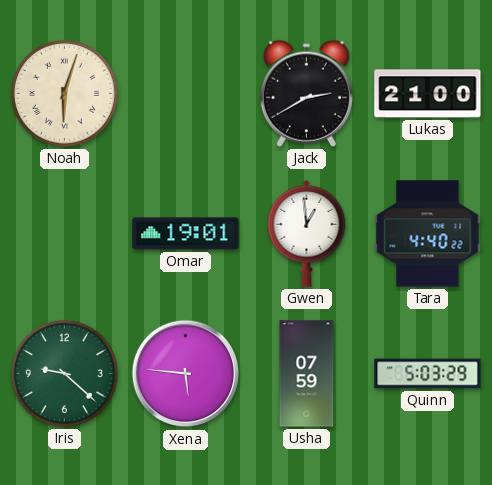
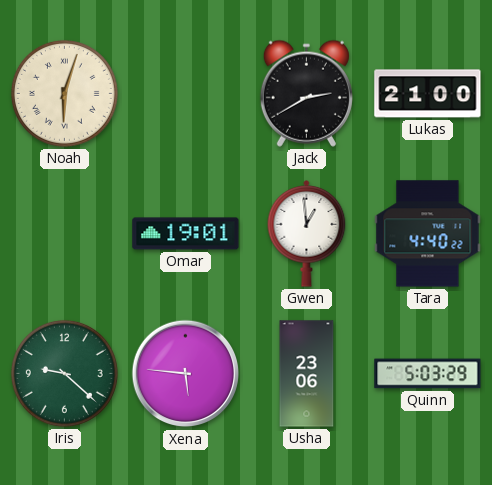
Usha: 07:59 -> 23:06 (307, 374)
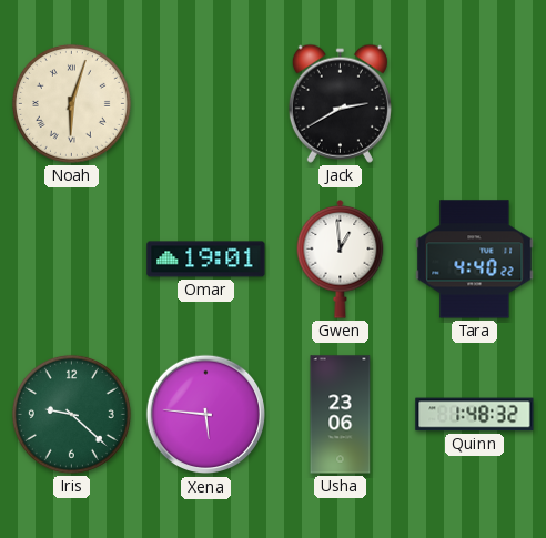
Lukas: 21:00 -> none (428, 94)
Quinn: 5:03 -> 1:48 (475, 415)
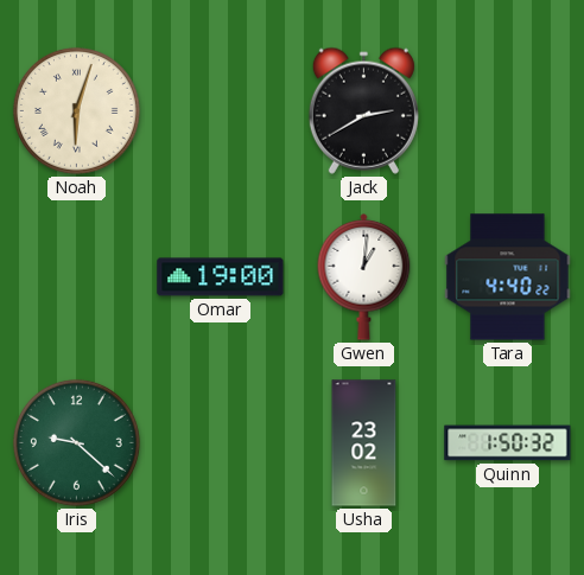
Omar: 19:01 -> 19:00 (221, 277)
Gwen: 12:59 -> 1:01 (364, 277)
Xena: 5:46 -> none (206, 415)
Usha: 23:06 -> 23:02 (364, 443)
Quinn: 1:48 -> 1:50 (508, 443)
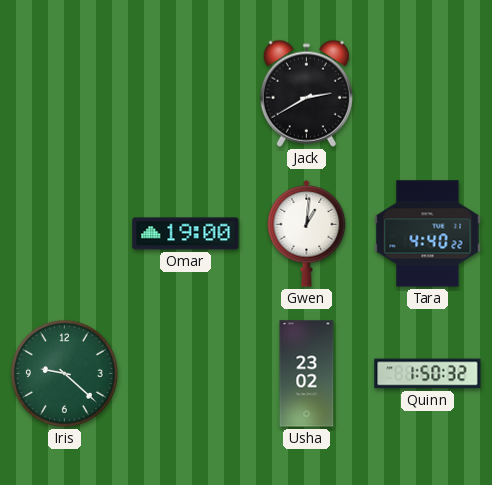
Noah: 6:03 -> none (76, 110)
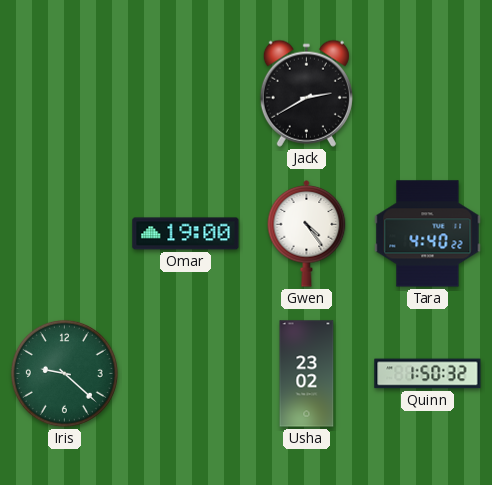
Gwen: 1:01 -> 4:24 (307, 234)
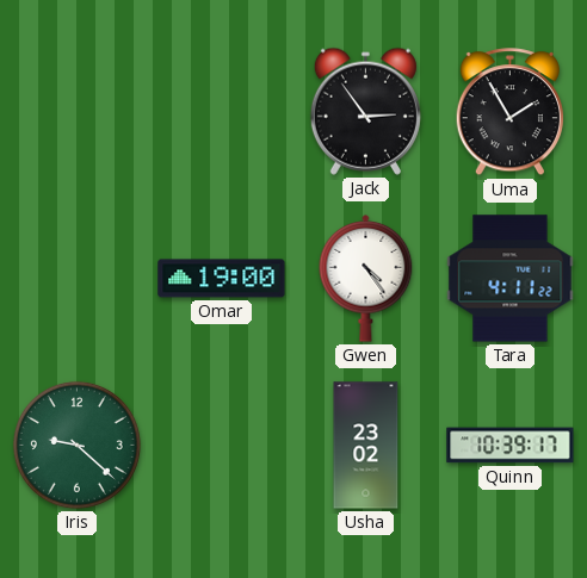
Jack: 2:40 -> 2:54 (365, 111)
Uma: none -> 1:55 (509, 112)
Tara: 4:40 -> 4:11 (511, 279)
Quinn: 1:50 -> 10:39 (511, 446)
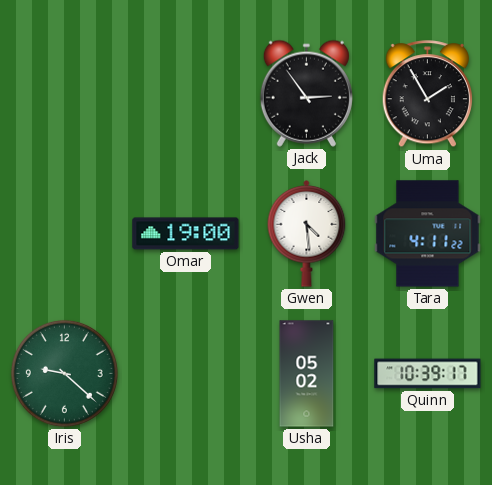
Gwen: 4:24 -> 4:29 (307, 234)
Usha: 23:02 -> 05:02 (307, 374)
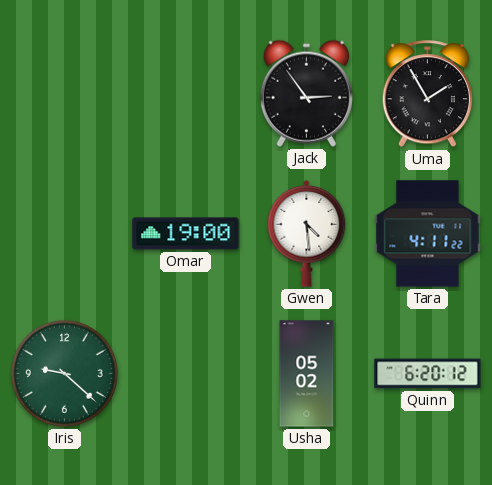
Quinn: 10:39 -> 6:20 (428, 374)
